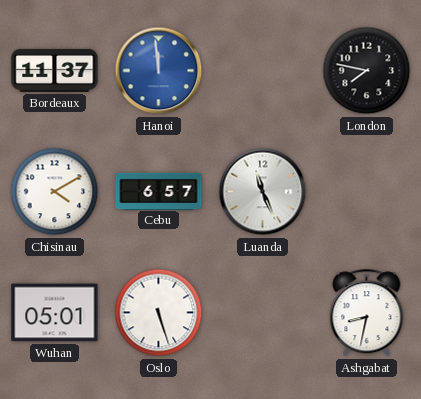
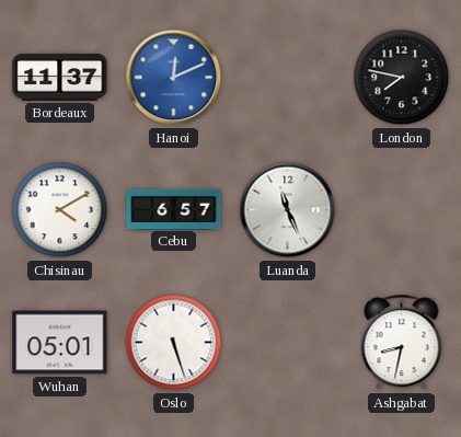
Hanoi: 11:59 -> 12:11 (174, 78)
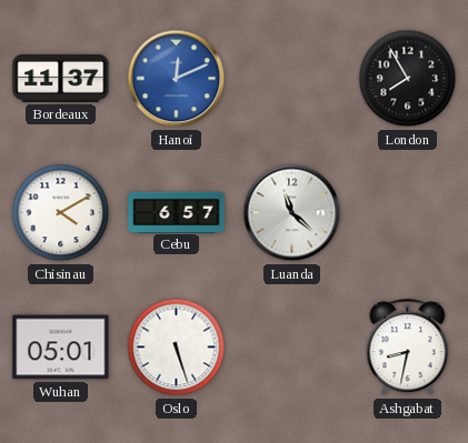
London: 7:47 -> 7:55 (408, 79)
Luanda: 11:26 -> 11:22 (292, 213)
